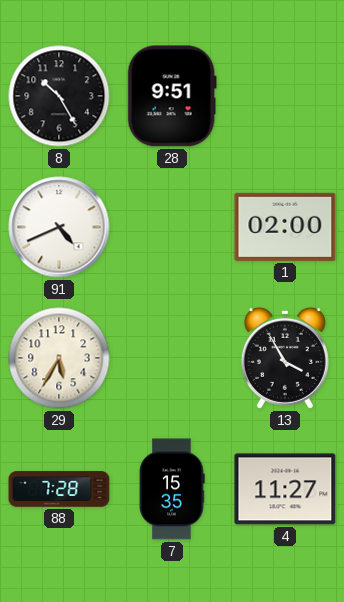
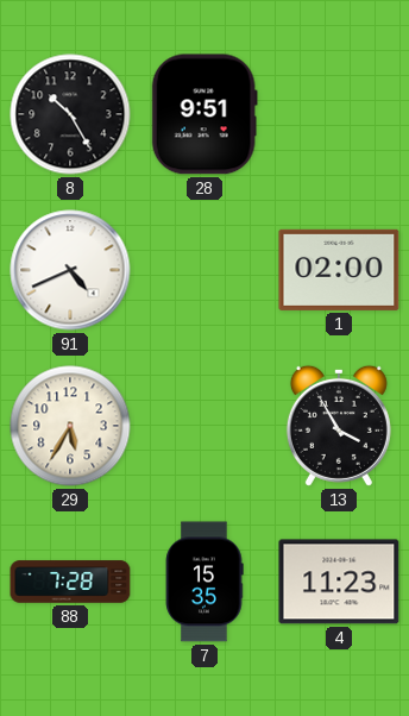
4: 11:27 -> 11:23 (339, 582)
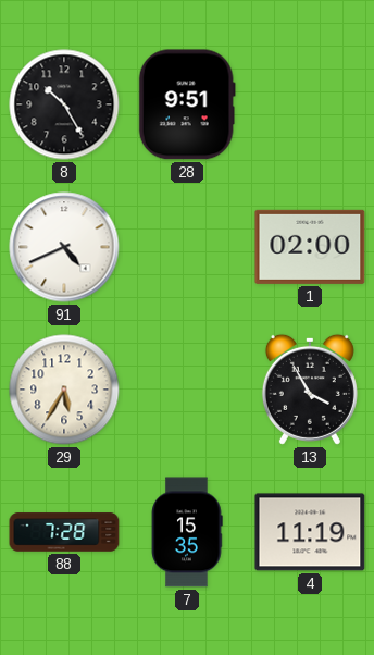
4: 11:23 -> 11:19 (310, 532)
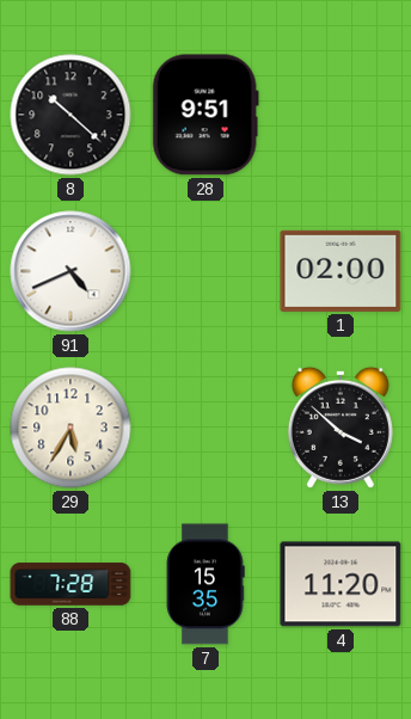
8: 10:25 -> 10:22 (70, 115)
13: 3:55 -> 3:52 (341, 428)
4: 11:19 -> 11:20 (341, 584)
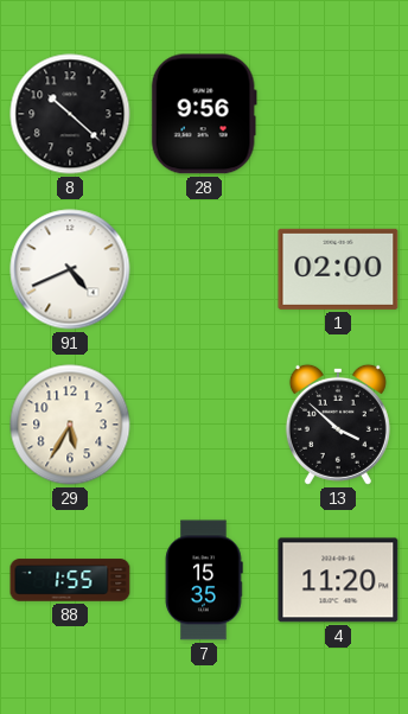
28: 9:51 -> 9:56 (204, 114)
88: 7:28 -> 1:55 (70, 580)
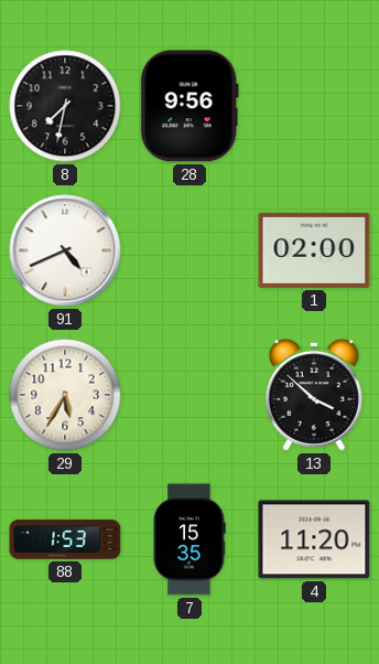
8: 10:22 -> 7:32 (65, 106)
88: 1:55 -> 1:53 (65, 539)
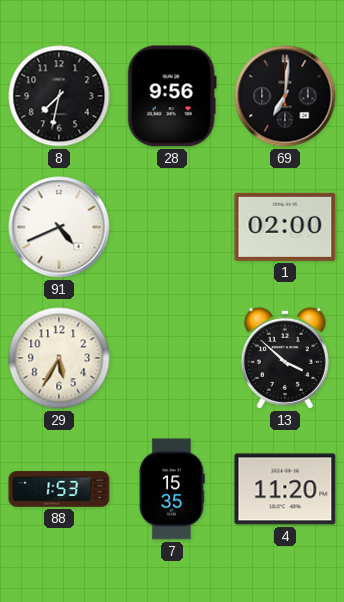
69: none -> 7:01 (285, 96)
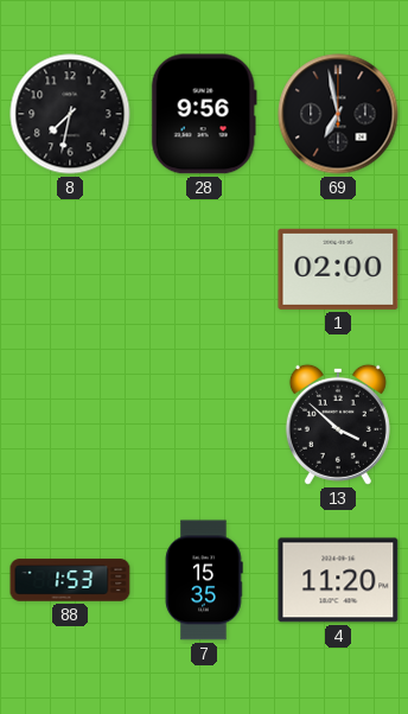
69: 7:01 -> 6:58 (338, 114)
91: 4:41 -> none (59, 227)
29: 5:35 -> none (59, 358)
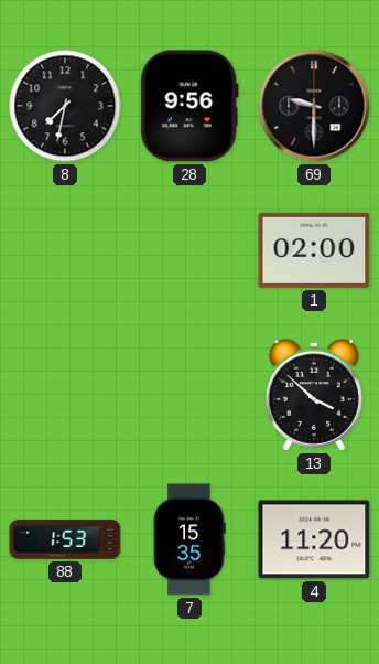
69: 6:58 -> 9:30 (314, 106)
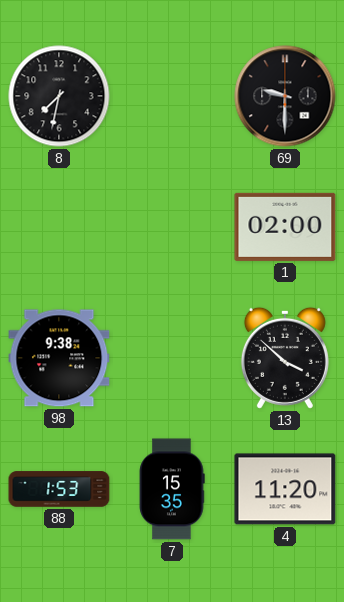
28: 9:56 -> none (189, 106)
98: none -> 9:38 (59, 358)
